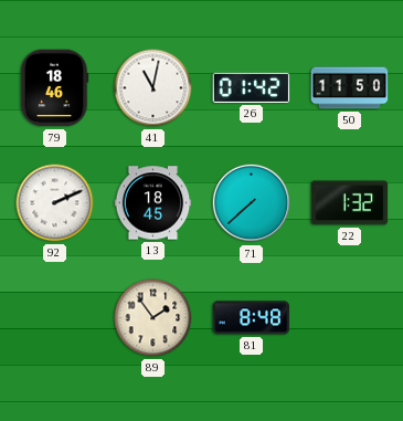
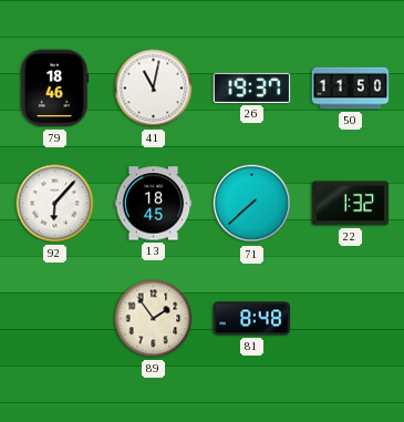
26: 01:42 -> 19:37 (252, 88)
92: 2:11 -> 6:07 (55, 204)
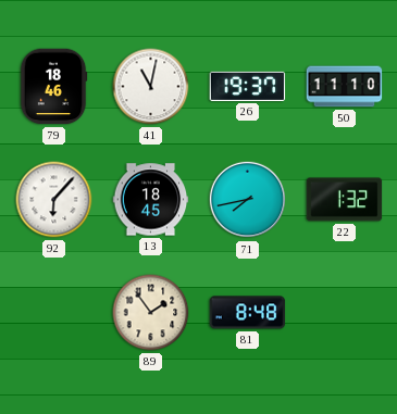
50: 11:50 -> 11:10 (345, 87)
71: 7:38 -> 7:43 (248, 200)
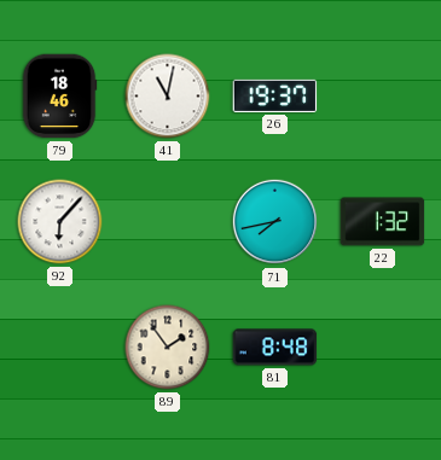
50: 11:10 -> none (345, 87)
13: 18:45 -> none (151, 200)
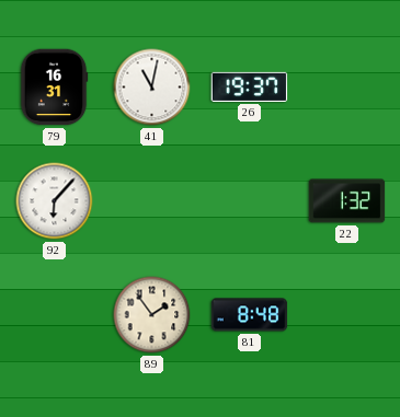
79: 18:46 -> 16:31 (54, 88)
71: 7:43 -> none (275, 222)
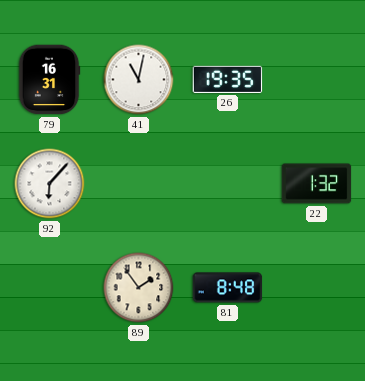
26: 19:37 -> 19:35 (228, 79)
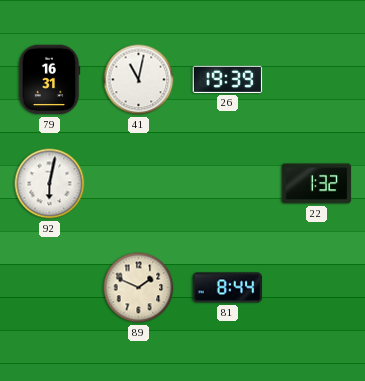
26: 19:35 -> 19:39 (228, 79)
92: 6:07 -> 6:02 (50, 184)
89: 1:54 -> 1:49 (139, 288)
81: 8:48 -> 8:44 (228, 288)
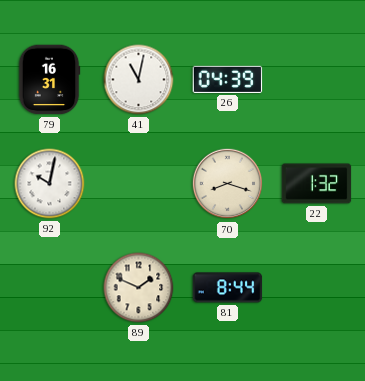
26: 19:39 -> 04:39 (228, 79)
92: 6:02 -> 10:02 (50, 184)
70: none -> 8:18 (228, 184)
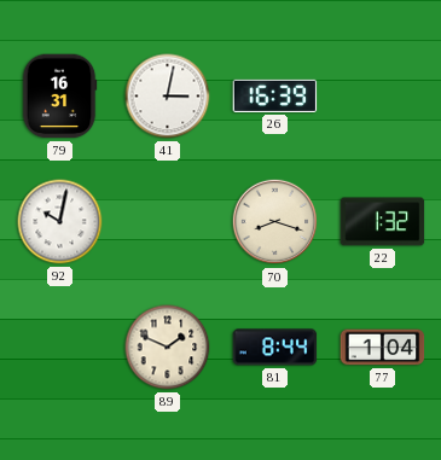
41: 11:02 -> 3:02 (168, 97)
26: 04:39 -> 16:39 (275, 95)
77: none -> 1:04 (383, 348)
